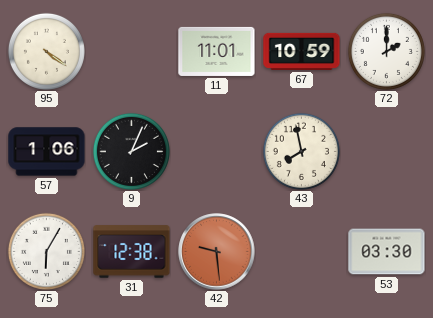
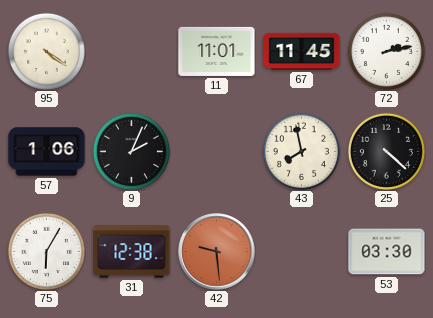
67: 10:59 -> 11:45 (302, 51)
72: 2:00 -> 2:13 (386, 51)
25: none -> 4:22 (386, 151)
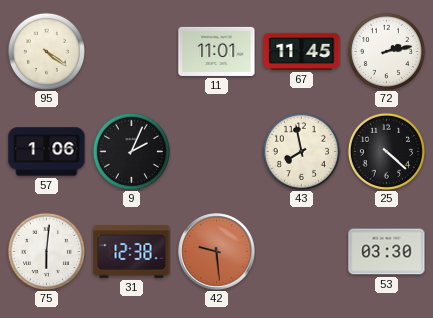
75: 6:05 -> 6:01 (46, 251)
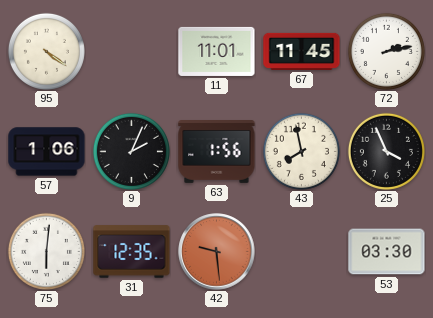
63: none -> 1:56 (217, 152)
25: 4:22 -> 3:56 (386, 151)
31: 12:38 -> 12:35 (132, 252)
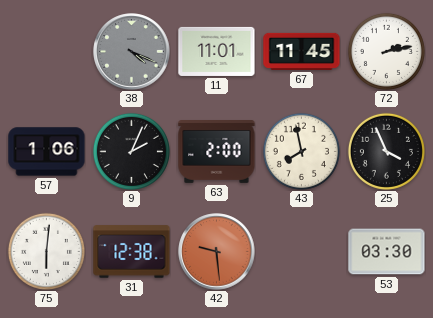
95: 4:21 -> none (46, 51)
38: none -> 4:19 (132, 52)
63: 1:56 -> 2:00 (217, 152)
31: 12:35 -> 12:38 (132, 252)
